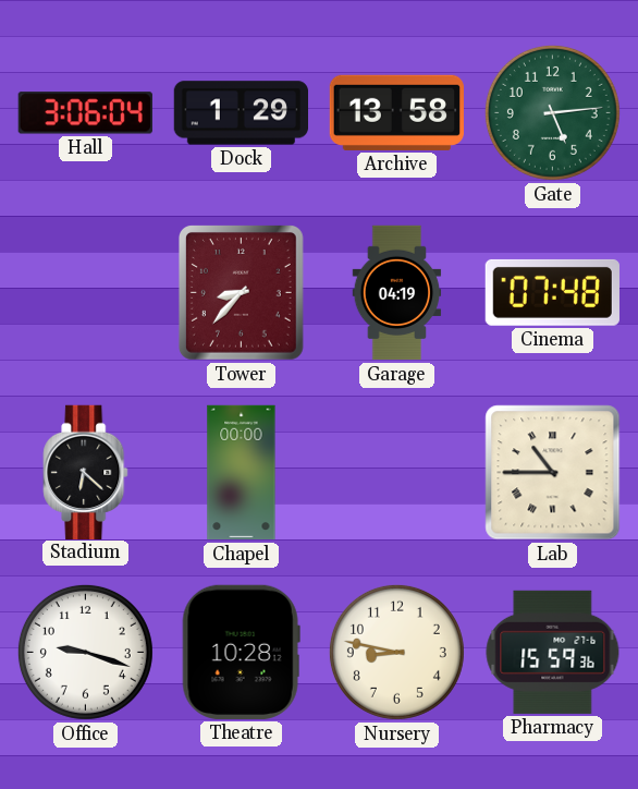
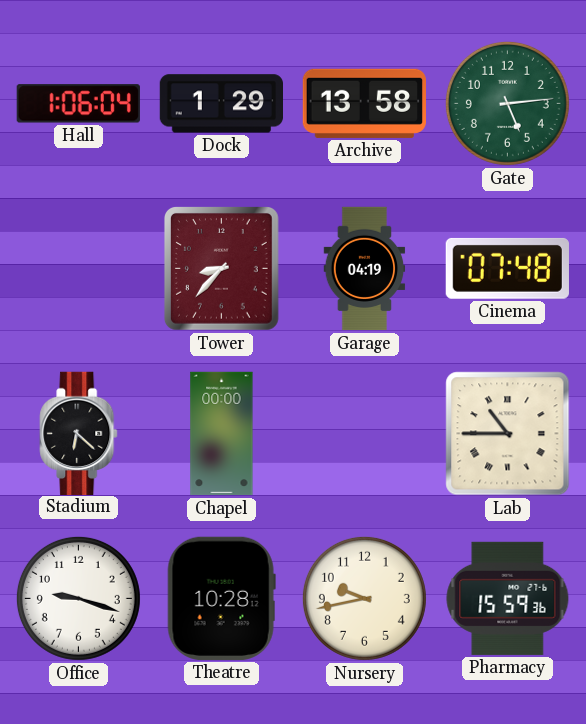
Hall: 3:06 -> 1:06 (78, 104)
Nursery: 8:47 -> 9:43 (364, 598)
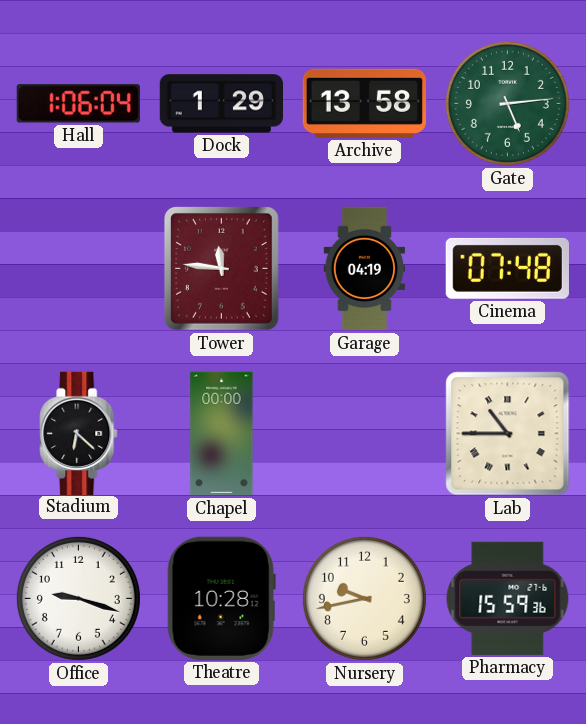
Tower: 8:37 -> 11:46 (221, 269)
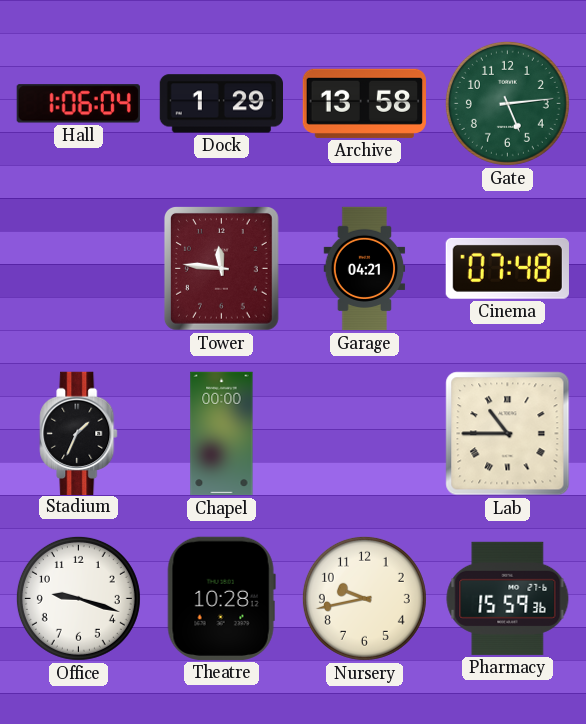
Garage: 04:19 -> 04:21 (365, 269)
Stadium: 6:22 -> 1:34 (79, 433)
